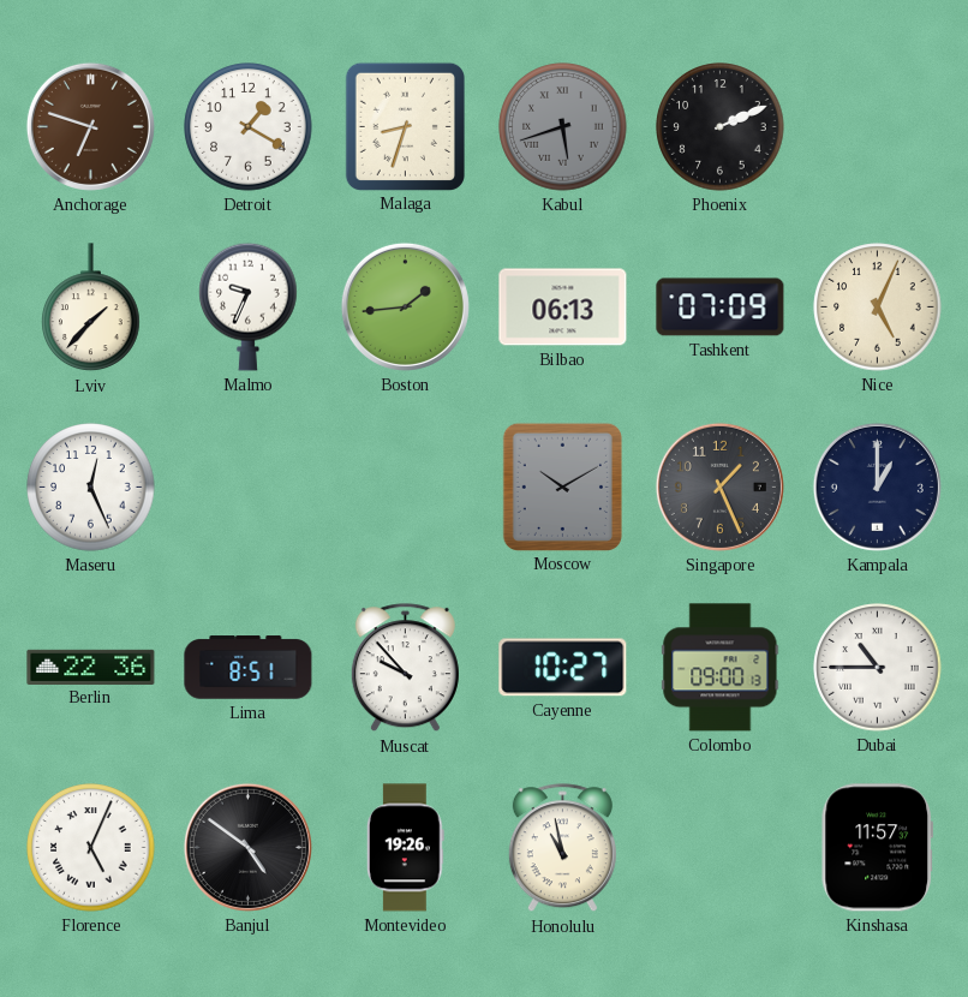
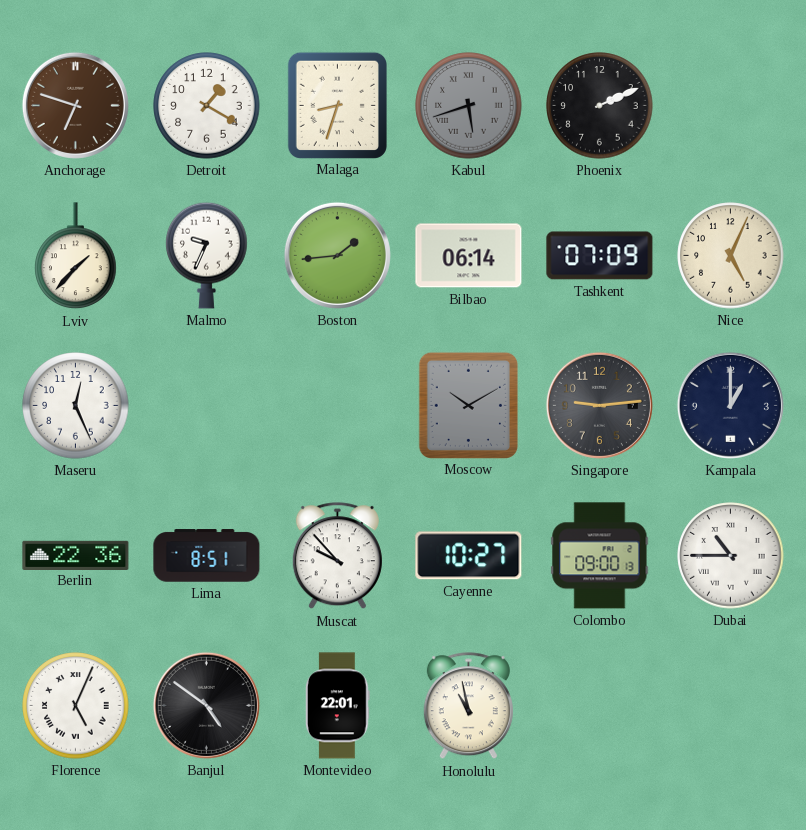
Bilbao: 06:13 -> 06:14 (469, 256)
Singapore: 1:26 -> 9:14 (599, 405)
Montevideo: 19:26 -> 22:01 (337, 706)
Kinshasa: 11:57 -> none (877, 848)
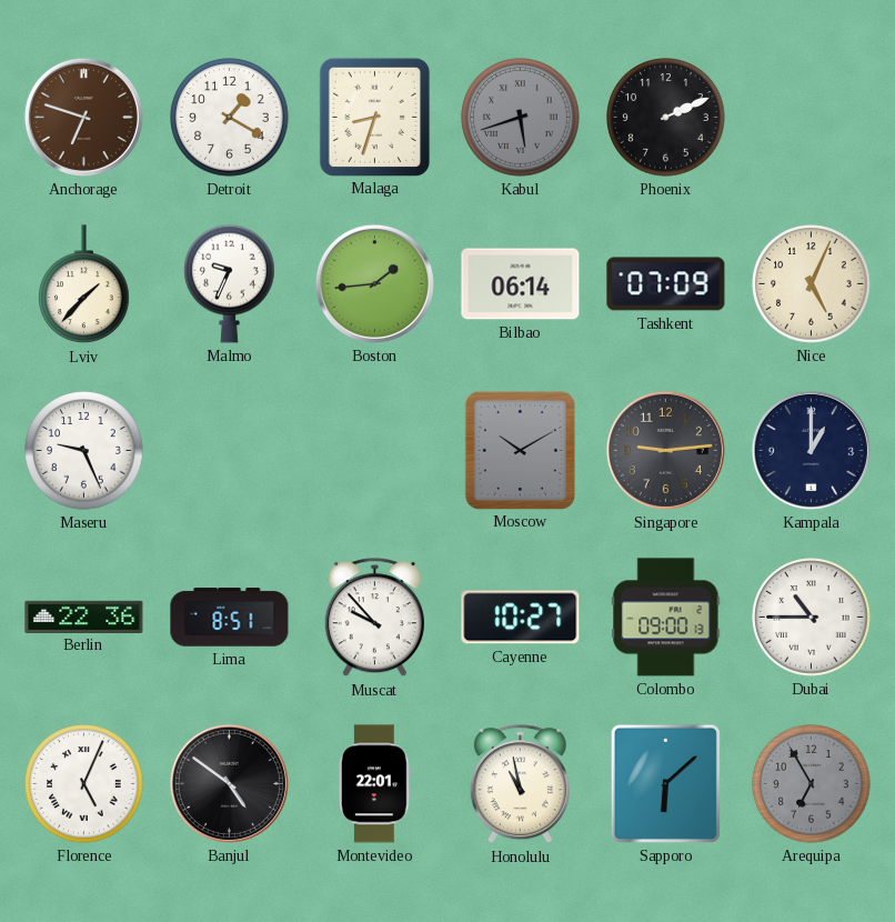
Maseru: 12:26 -> 9:26 (84, 451)
Sapporo: none -> 6:08 (665, 783)
Arequipa: none -> 6:55 (812, 784)
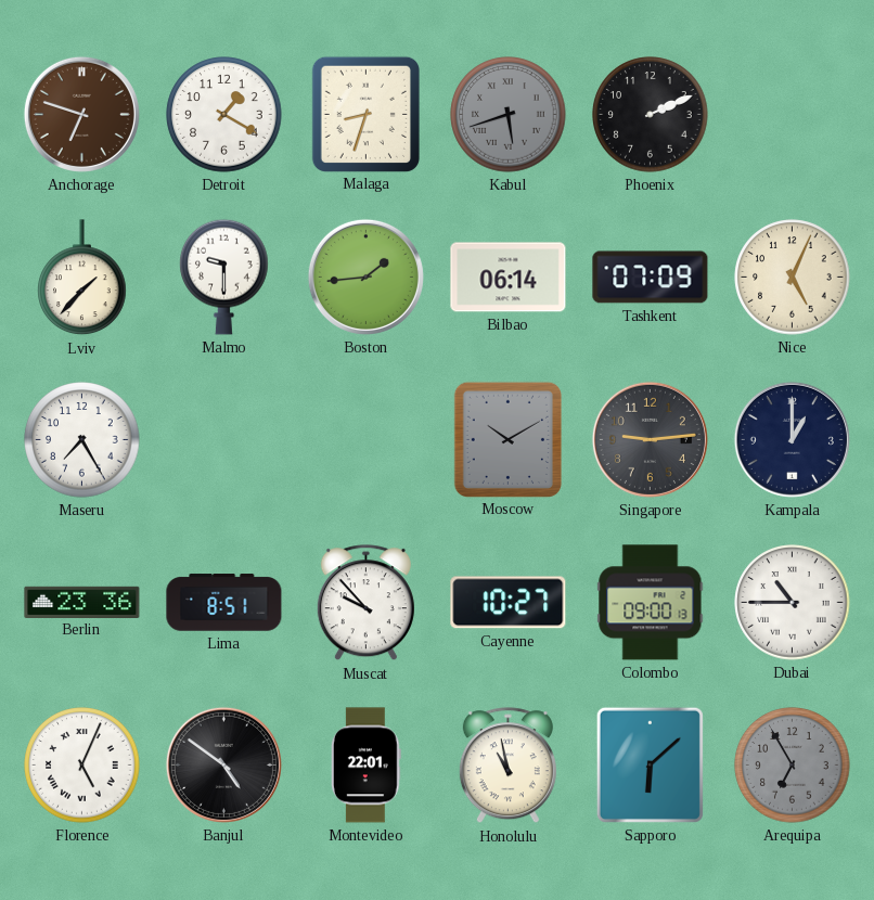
Malmo: 9:34 -> 9:30 (224, 277)
Maseru: 9:26 -> 7:25 (82, 440)
Berlin: 22:36 -> 23:36 (82, 602)
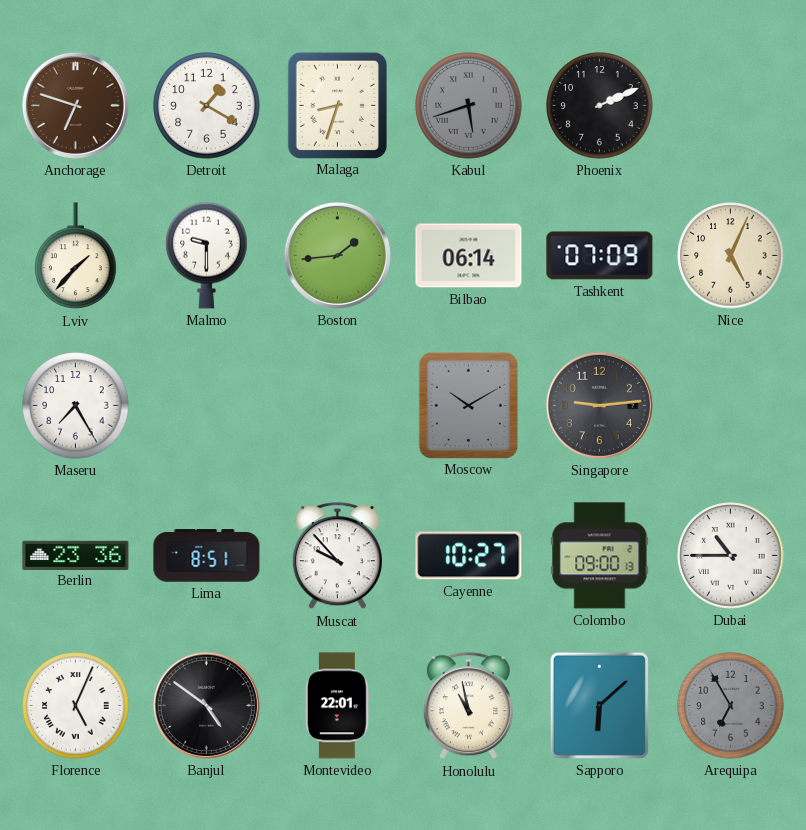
Kampala: 1:00 -> none (792, 439)
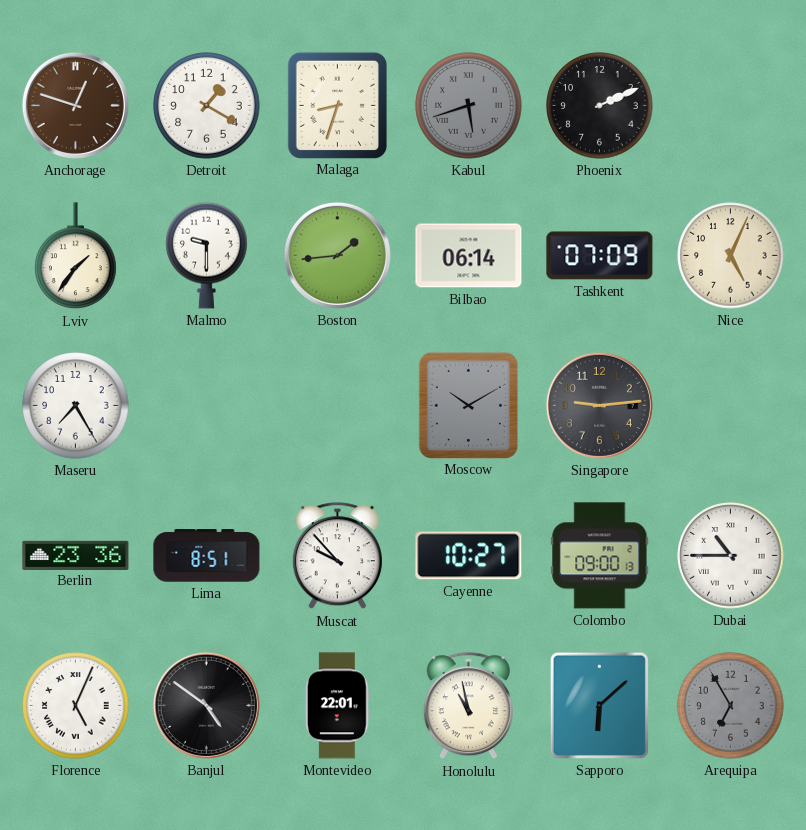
Anchorage: 6:48 -> 12:48 (75, 105)
Lviv: 1:37 -> 1:36 (76, 256)
